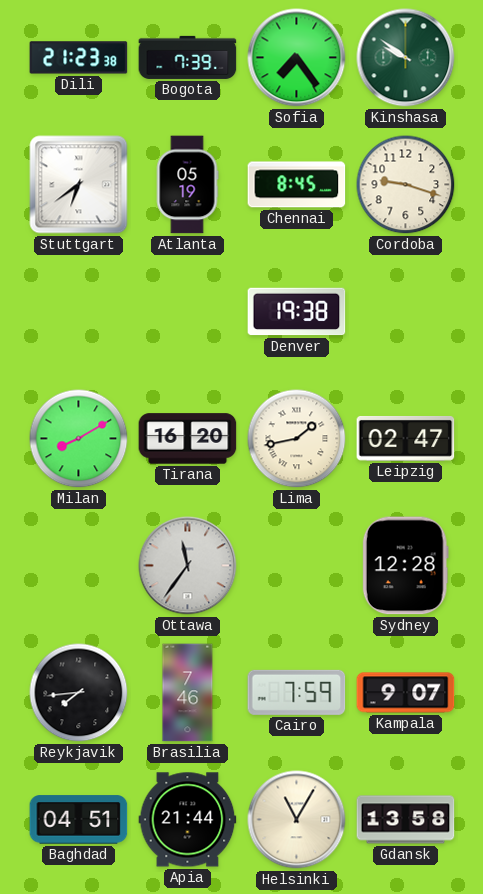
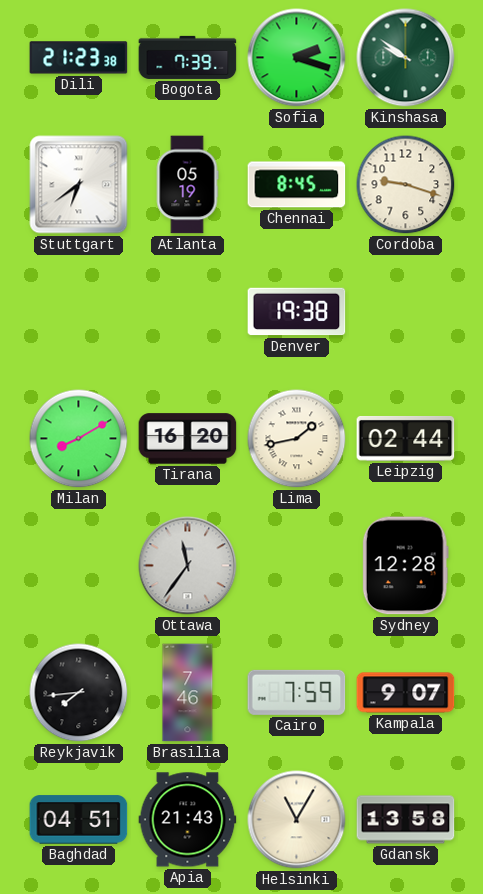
Sofia: 7:24 -> 2:18 (297, 58)
Leipzig: 02:47 -> 02:44 (406, 438)
Apia: 21:44 -> 21:43 (188, 820)
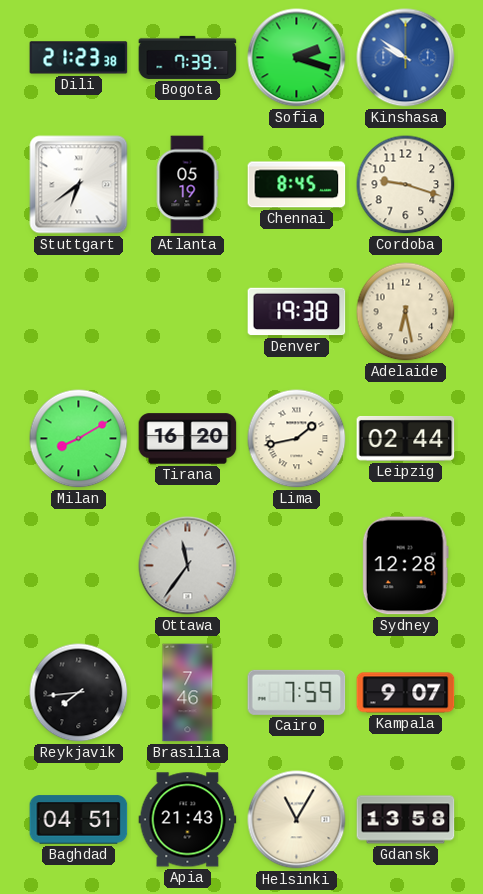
Kinshasa dial: green -> blue (406, 58)
Adelaide: none -> 6:28 (406, 312)
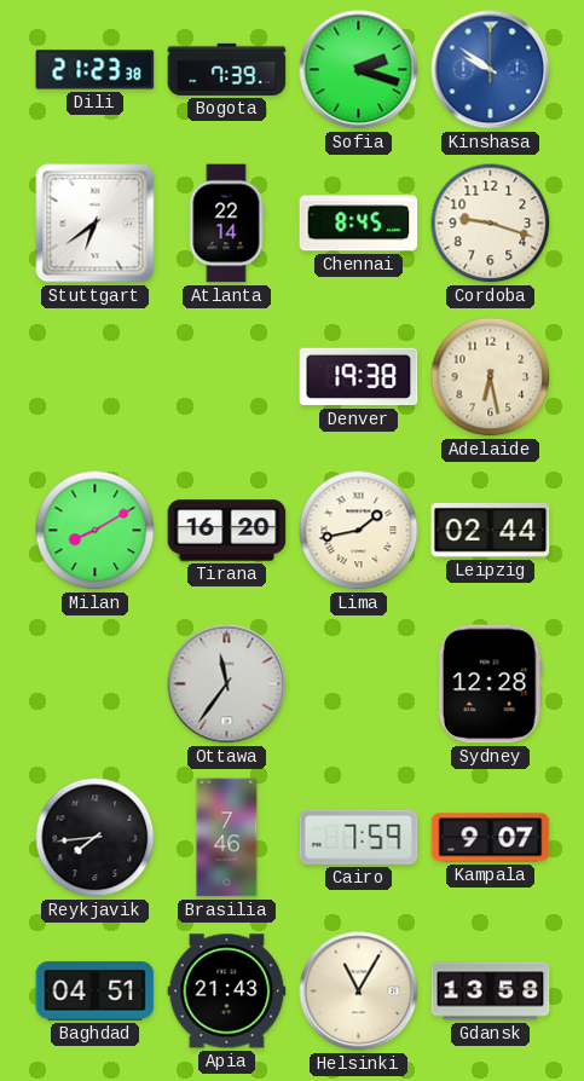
Atlanta: 05:19 -> 22:14 (226, 224)
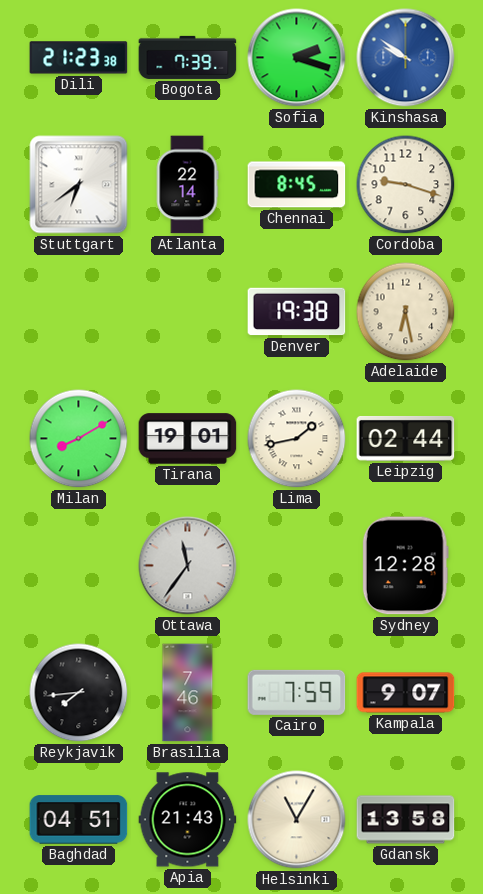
Tirana: 16:20 -> 19:01 (188, 439)
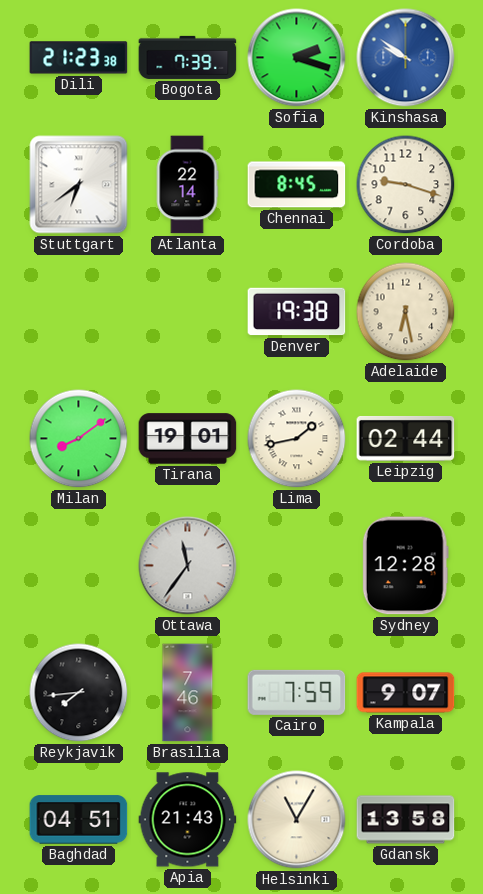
Milan: 8:10 -> 8:09 (79, 439)
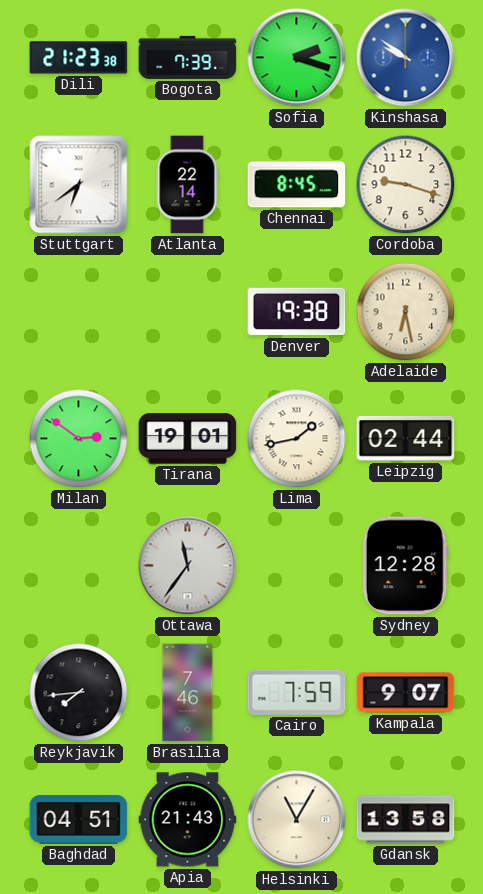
Milan: 8:09 -> 2:51 (79, 439)
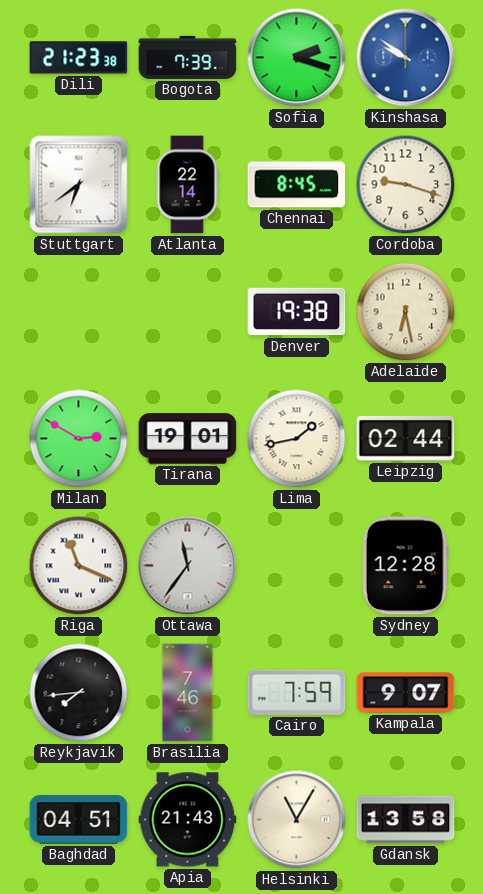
Milan: 2:51 -> 2:50 (79, 439)
Riga: none -> 11:19 (79, 566)
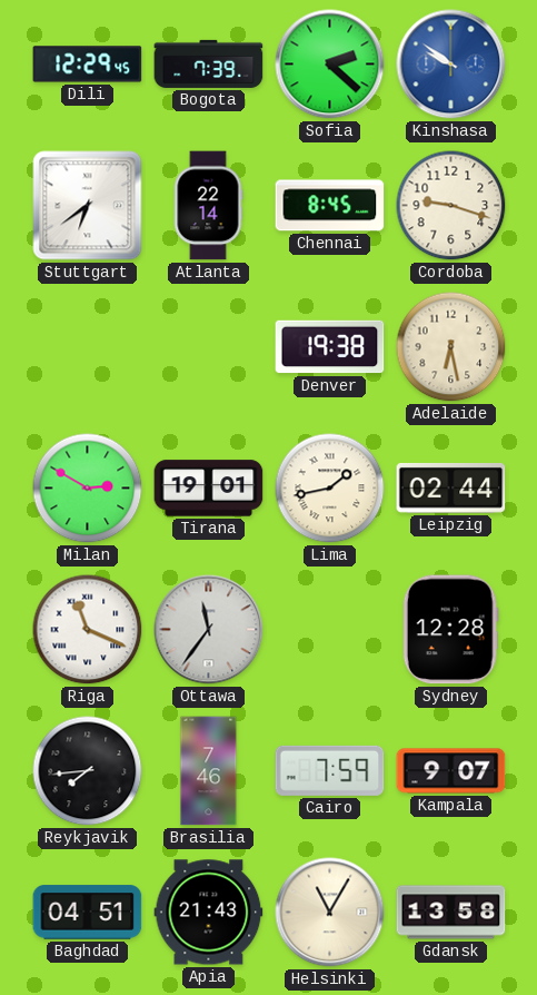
Dili: 21:23 -> 12:29 (88, 65)
Sofia: 2:18 -> 2:22 (330, 65)
